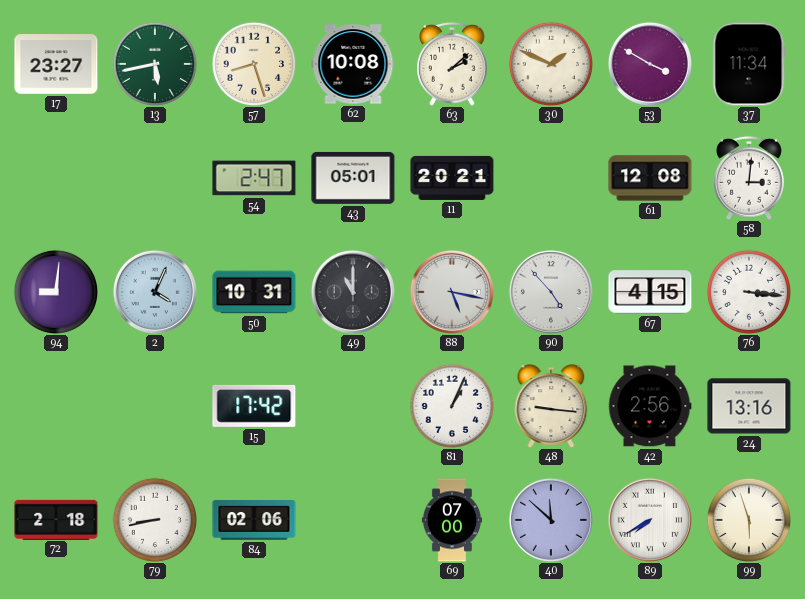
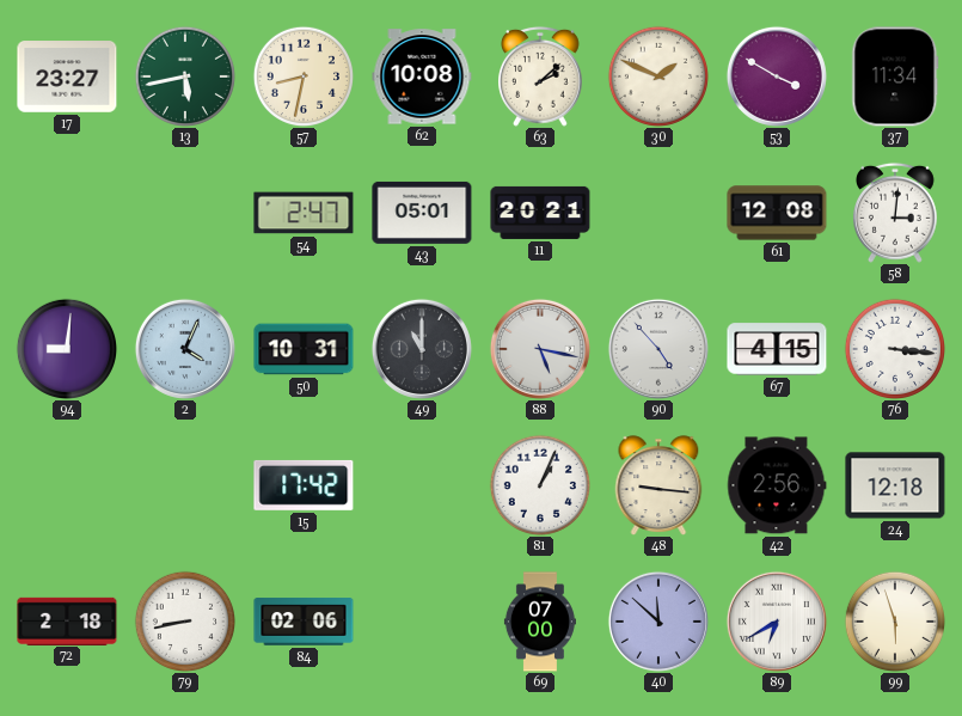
57: 8:27 -> 8:32 (302, 75)
24: 13:16 -> 12:18 (895, 485)
89: 7:40 -> 6:40 (777, 622)
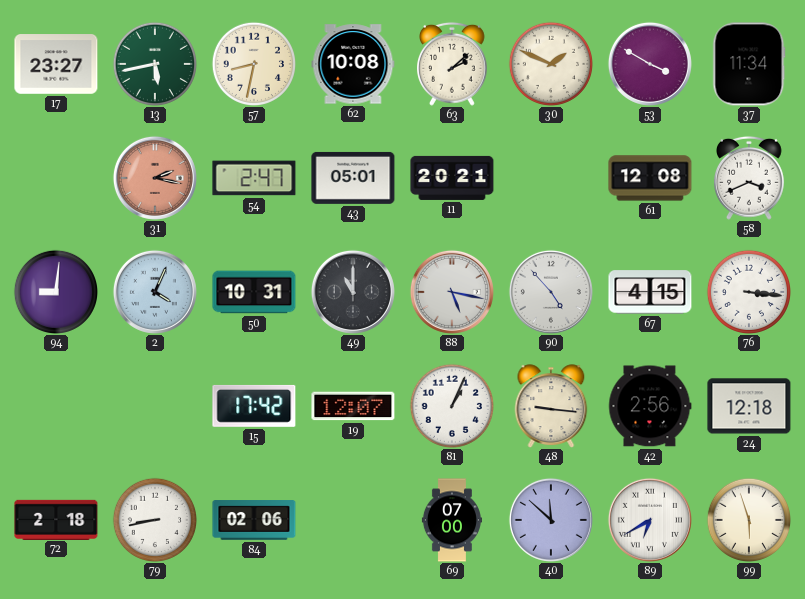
31: none -> 2:17 (155, 178)
58: 3:01 -> 3:41 (750, 178)
19: none -> 12:07 (353, 406)
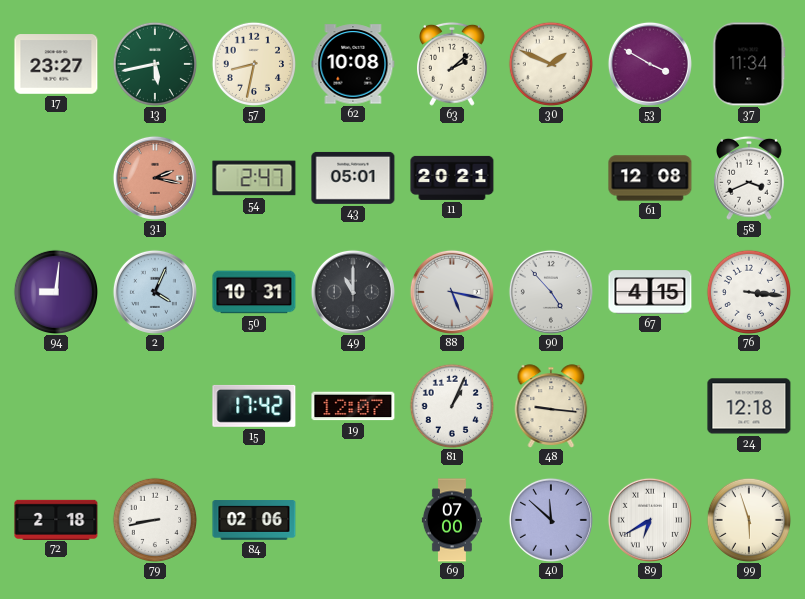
42: 2:56 -> none (650, 406)
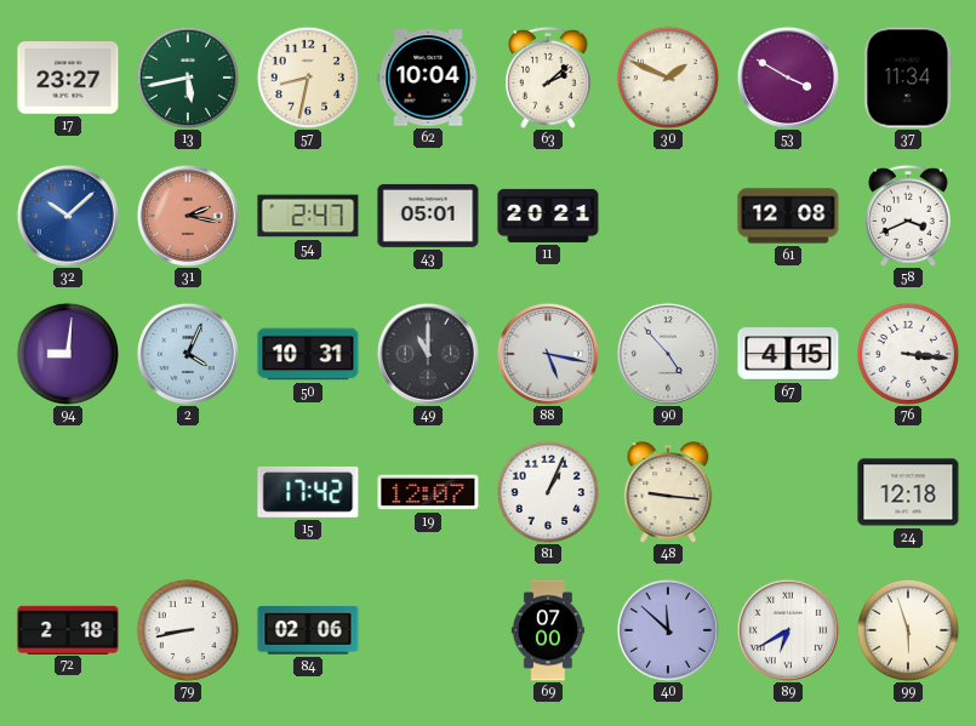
62: 10:08 -> 10:04 (428, 78)
32: none -> 10:08 (68, 216)
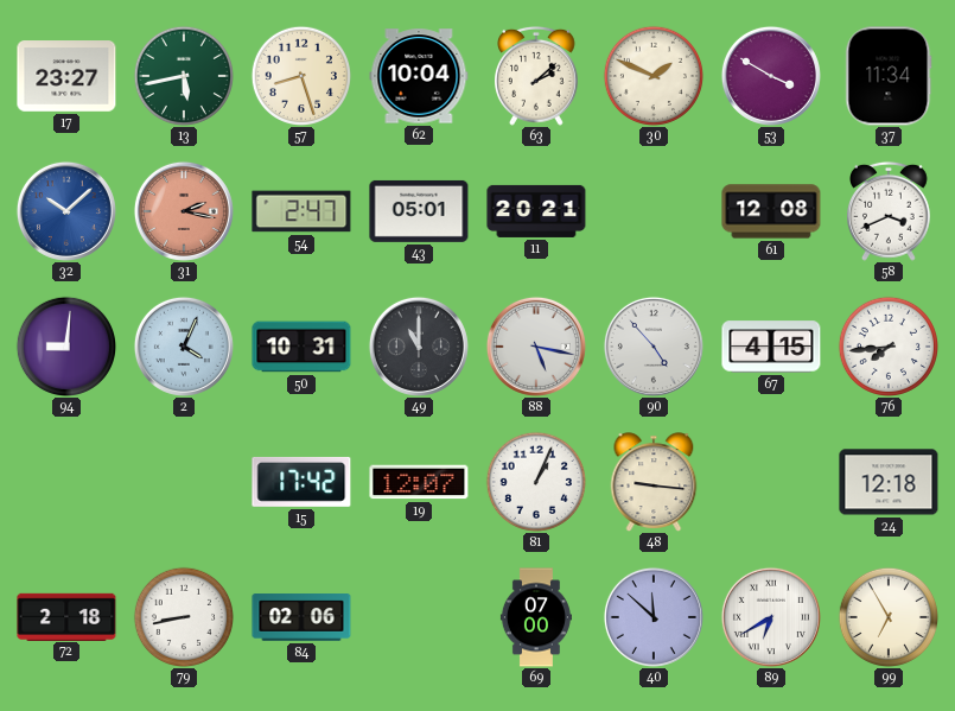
57: 8:32 -> 8:27 (300, 75)
76: 3:16 -> 7:44 (887, 345)
99: 5:57 -> 6:55 (887, 616)
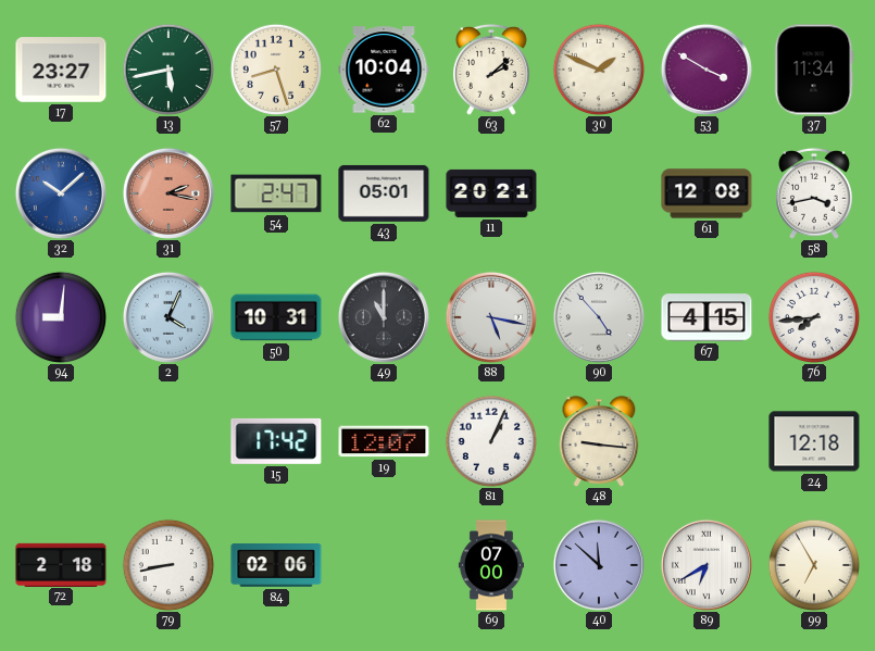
58: 3:41 -> 3:43 (815, 193)
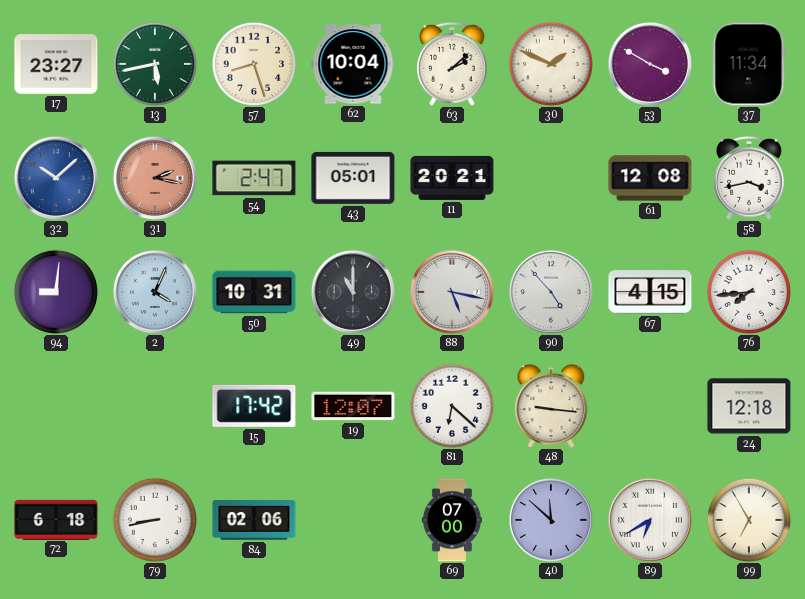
81: 1:04 -> 6:22 (451, 405)
72: 2:18 -> 6:18 (56, 519)
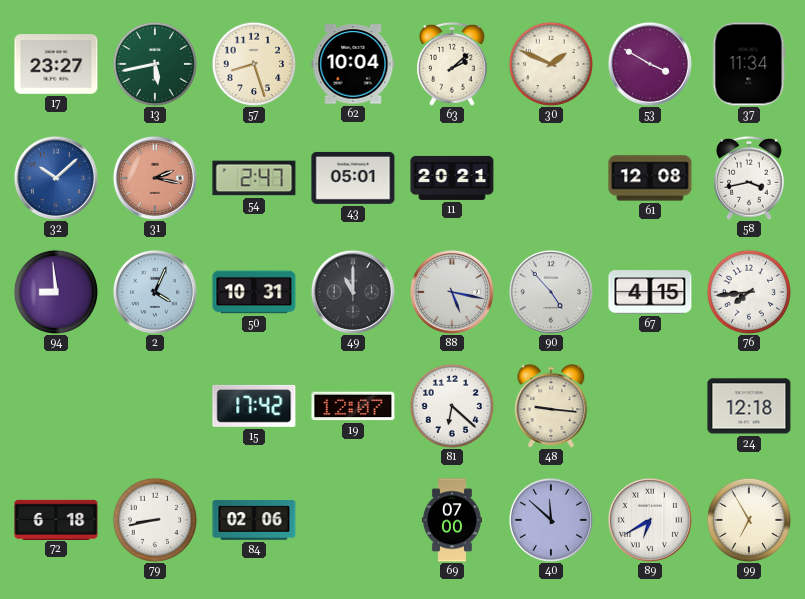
94: 9:01 -> 8:59 (55, 291)
